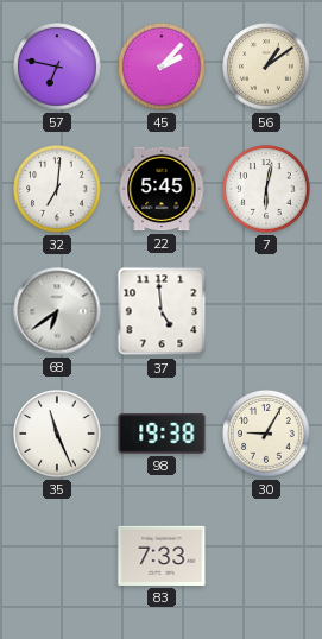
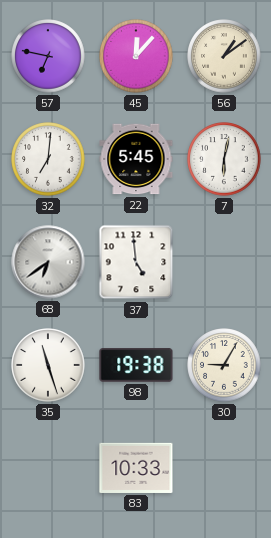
45: 2:07 -> 12:07 (136, 56)
35: 11:26 -> 11:27 (48, 365)
83: 7:33 -> 10:33 (136, 468)
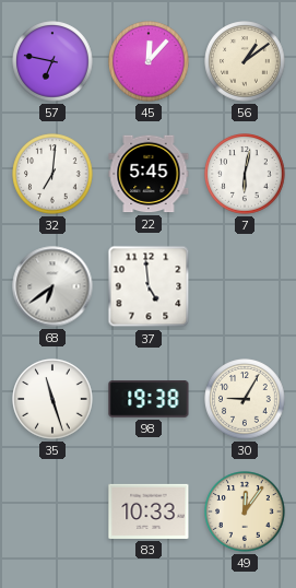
49: none -> 12:06 (245, 511)
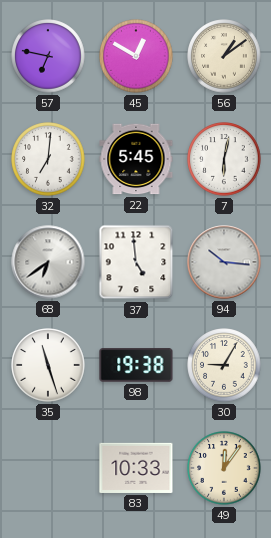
45: 12:07 -> 12:50 (136, 56)
94: none -> 10:16 (224, 262)
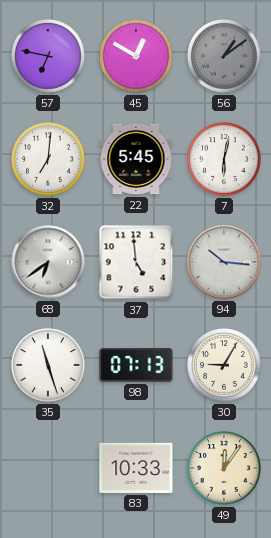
56 dial: cream -> grey (224, 56)
98: 19:38 -> 07:13 (136, 365)
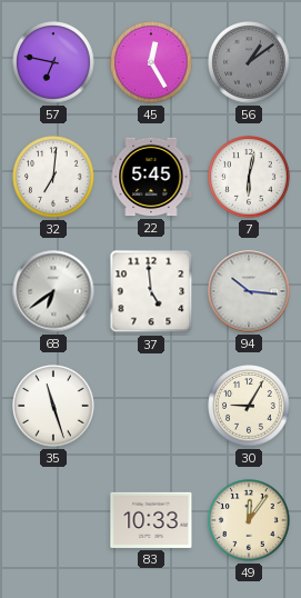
45: 12:50 -> 12:25 (151, 62)
98: 07:13 -> none (136, 365)
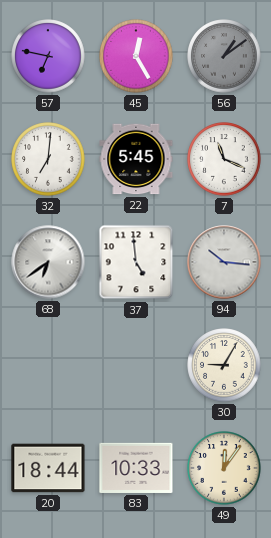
7: 6:02 -> 11:19 (224, 159)
35: 11:27 -> none (53, 406)
20: none -> 18:44 (48, 468)
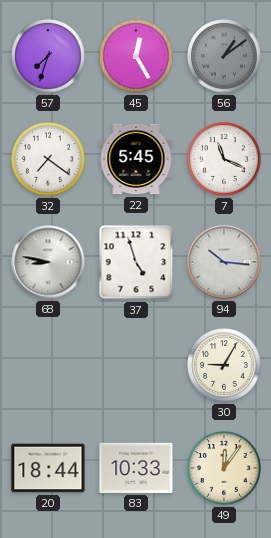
57: 6:47 -> 7:33 (48, 56)
32: 7:01 -> 7:21 (48, 159)
68: 6:39 -> 8:47 (48, 262)
37: 4:59 -> 4:57 (136, 262)
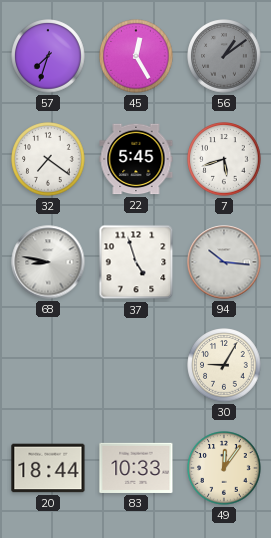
7: 11:19 -> 5:42 (224, 159)
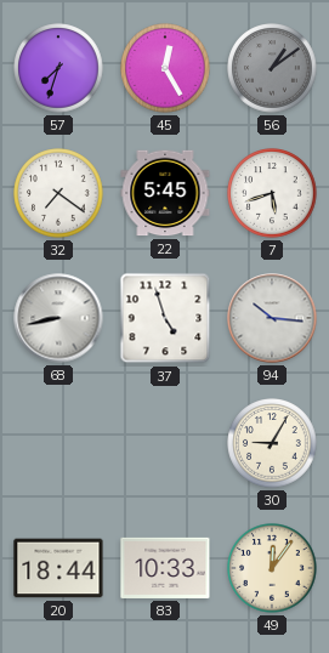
68: 8:47 -> 8:43 (58, 318)
